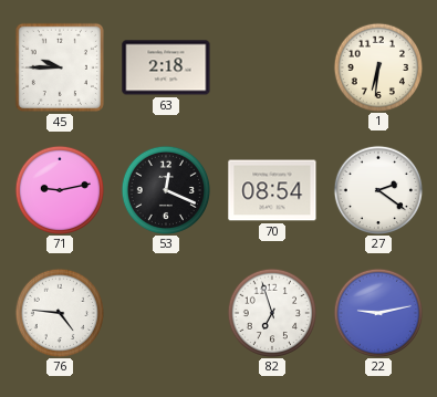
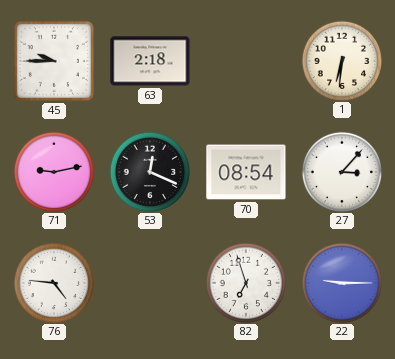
27: 2:21 -> 3:07 (341, 171)
22: 9:13 -> 9:15 (341, 282)
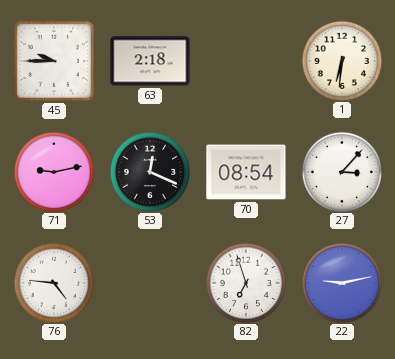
22: 9:15 -> 9:13 (341, 282)
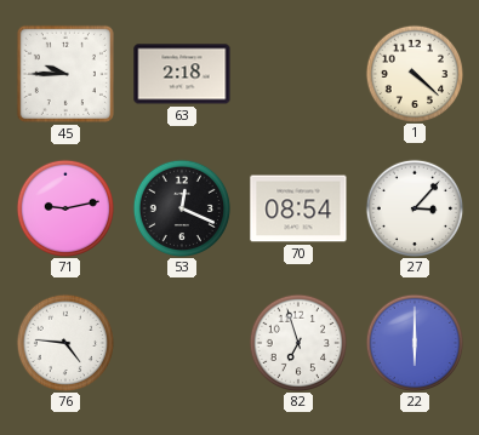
1: 6:31 -> 4:22 (414, 73)
22: 9:13 -> 6:00 (414, 342)
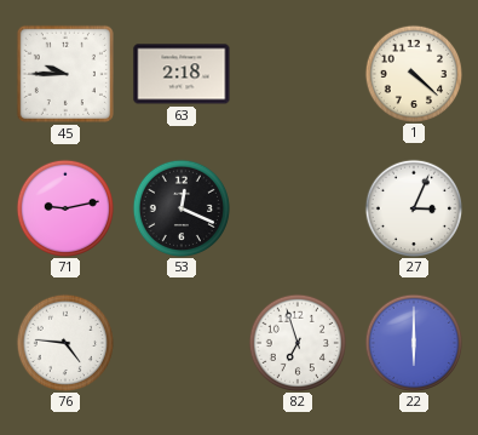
70: 08:54 -> none (298, 208)
27: 3:07 -> 3:04 (413, 207)
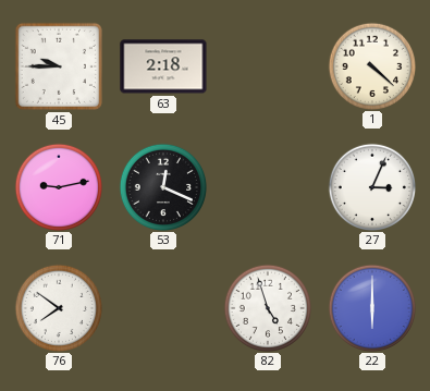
76: 4:46 -> 7:51 (58, 307)
82: 6:57 -> 4:57 (267, 307)
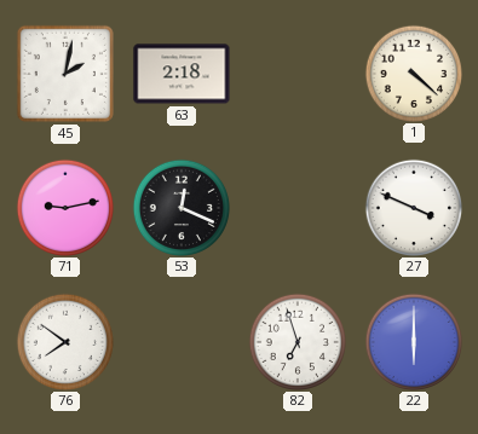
45: 9:45 -> 2:02 (65, 74)
27: 3:04 -> 3:49 (413, 207)
82: 4:57 -> 6:57 (296, 341)
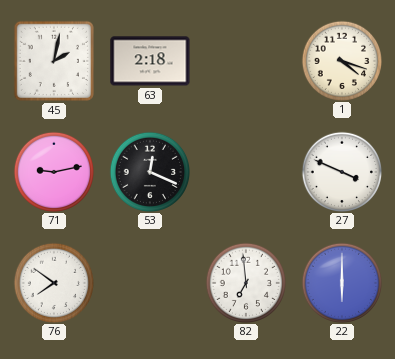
1: 4:22 -> 4:18 (341, 60)
82: 6:57 -> 6:59 (245, 282)
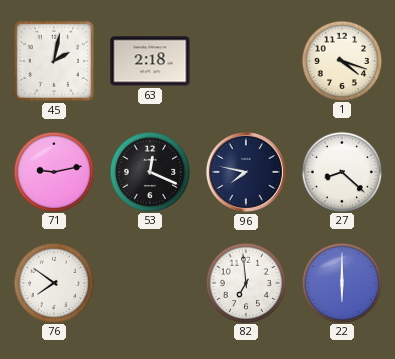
96: none -> 7:47 (246, 172)
27: 3:49 -> 8:22 (341, 171)
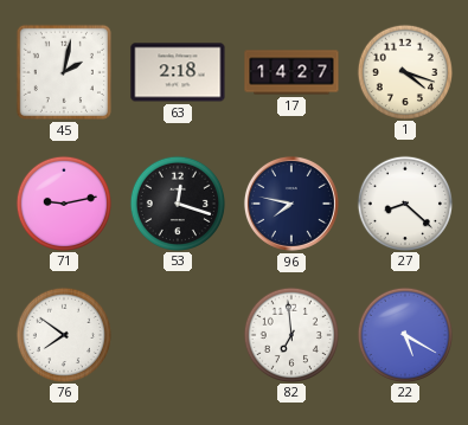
17: none -> 14:27 (291, 72)
53: 12:19 -> 12:18 (177, 202)
22: 6:00 -> 5:20 (404, 334)
